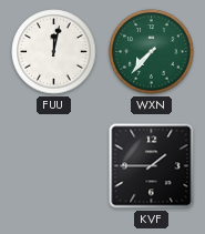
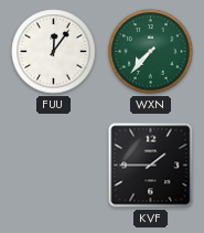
FUU: 12:02 -> 12:06 (54, 52)
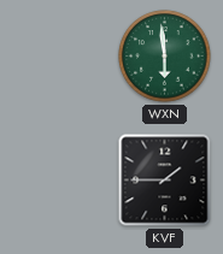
FUU: 12:06 -> none (54, 52)
WXN: 7:37 -> 5:59 (165, 57)
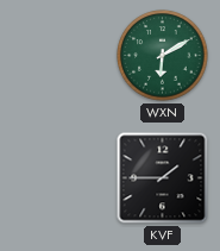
WXN: 5:59 -> 6:10 (163, 56)
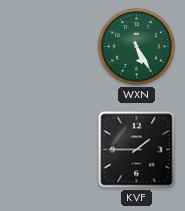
WXN: 6:10 -> 5:25 (137, 47)
